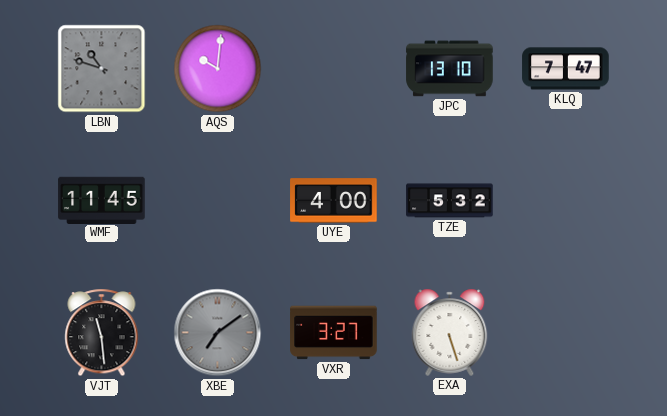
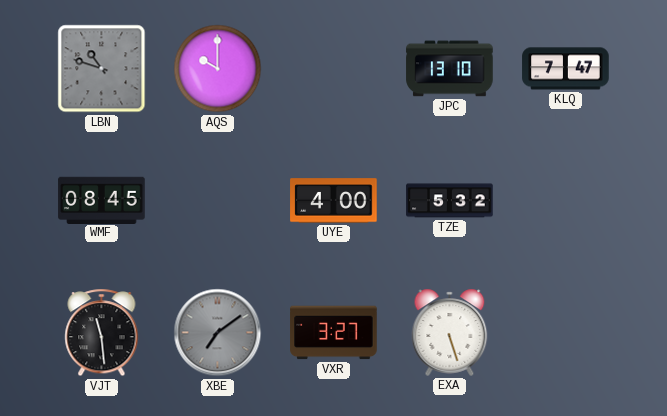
AQS: 10:01 -> 10:00 (218, 69)
WMF: 11:45 -> 08:45 (102, 200)
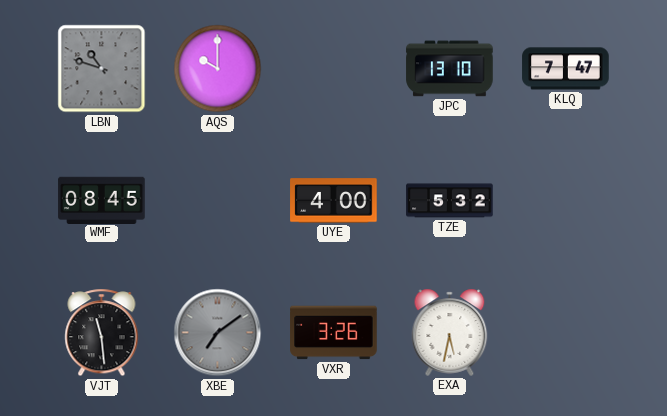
VXR: 3:27 -> 3:26 (334, 333)
EXA: 5:27 -> 5:32 (450, 332)
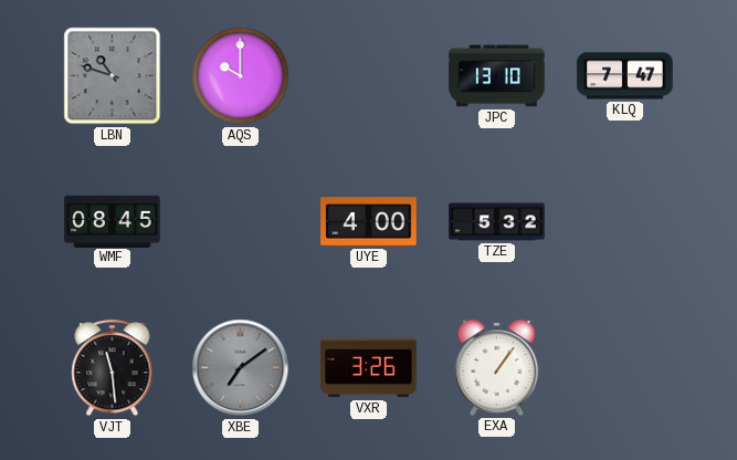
EXA: 5:32 -> 1:06 (497, 367)
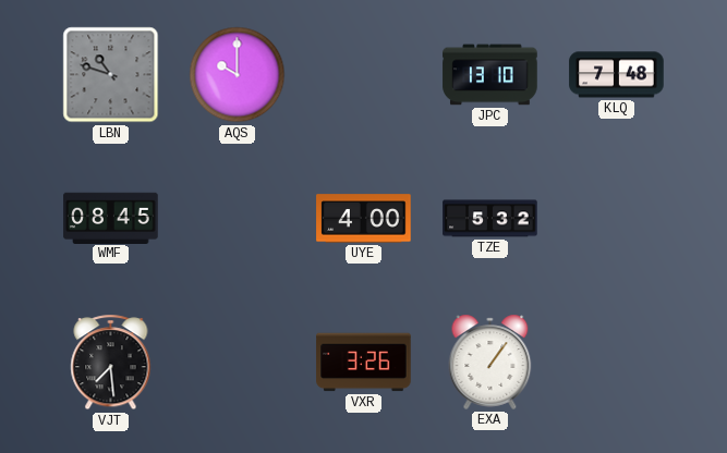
KLQ: 7:47 -> 7:48 (617, 75)
VJT: 11:29 -> 7:29 (111, 363)
XBE: 7:09 -> none (241, 368)
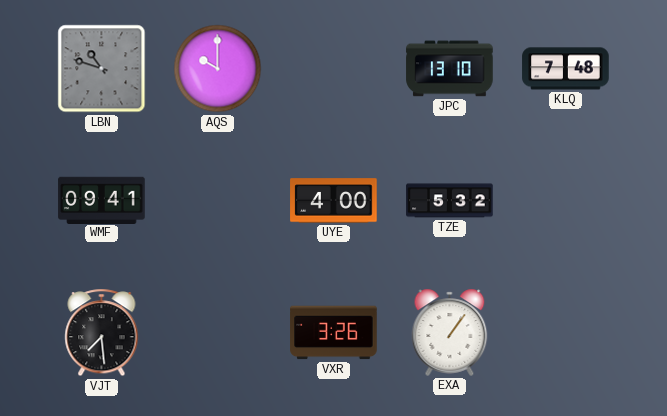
WMF: 08:45 -> 09:41 (102, 200)
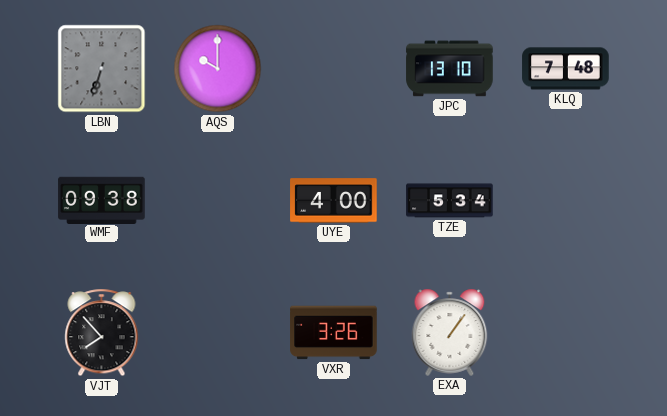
LBN: 10:48 -> 6:33 (102, 69)
WMF: 09:41 -> 09:38 (102, 200)
TZE: 5:32 -> 5:34 (450, 201)
VJT: 7:29 -> 7:53 (102, 333)
